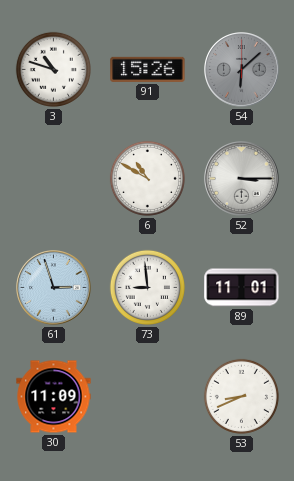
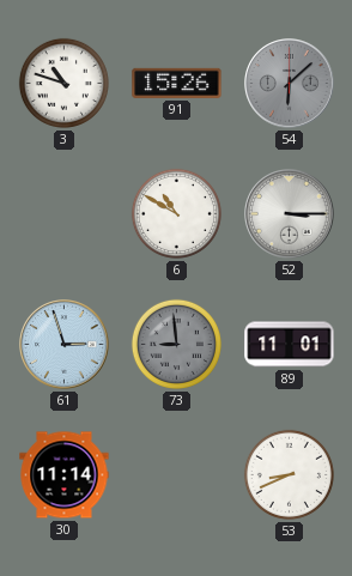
73 dial: white -> grey (176, 344)
30: 11:09 -> 11:14 (65, 475)
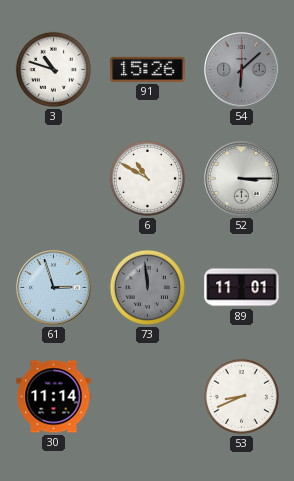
73: 8:59 -> 11:59 (147, 287)
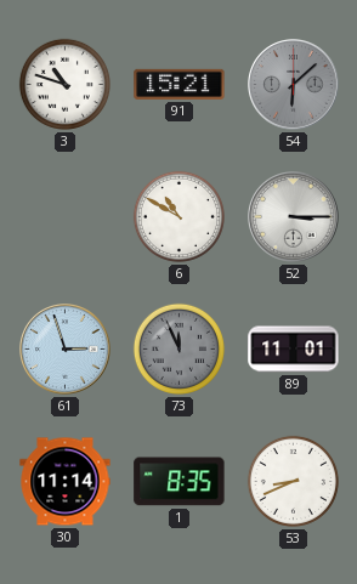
91: 15:26 -> 15:21 (180, 84)
73: 11:59 -> 11:56 (178, 348)
1: none -> 8:35 (180, 482)
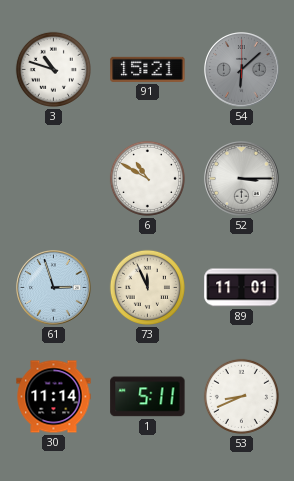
73 dial: grey -> cream (147, 287)
1: 8:35 -> 5:11 (148, 397)
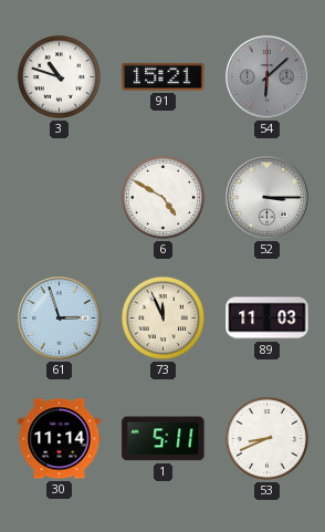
6: 10:50 -> 4:50 (162, 197)
89: 11:01 -> 11:03 (268, 319)
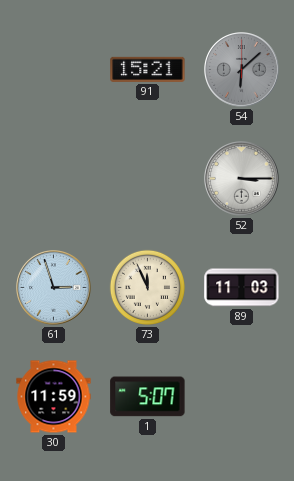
3: 10:48 -> none (59, 76)
6: 4:50 -> none (162, 197)
30: 11:14 -> 11:59 (54, 397)
1: 5:11 -> 5:07 (148, 397)
53: 8:41 -> none (266, 438)
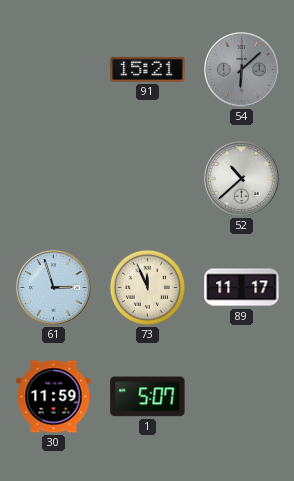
52: 3:15 -> 10:38 (242, 179)
89: 11:03 -> 11:17 (242, 288)
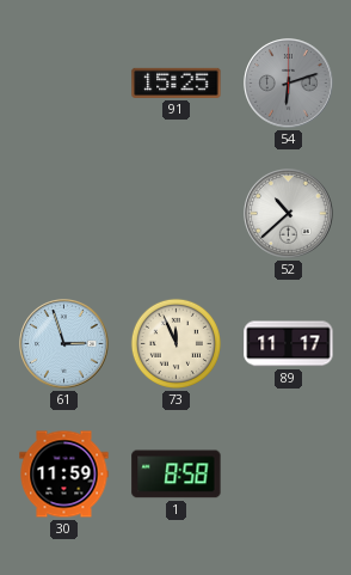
91: 15:21 -> 15:25 (177, 82)
54: 6:08 -> 6:12 (289, 84)
1: 5:07 -> 8:58 (177, 475)
